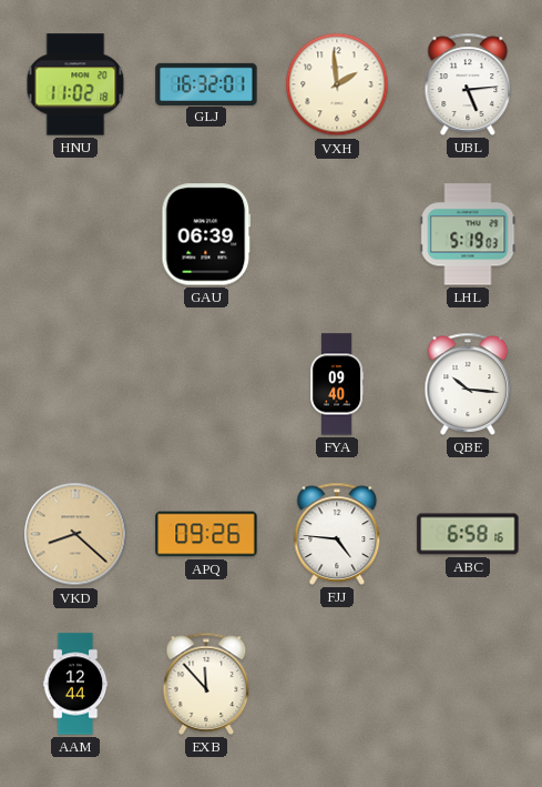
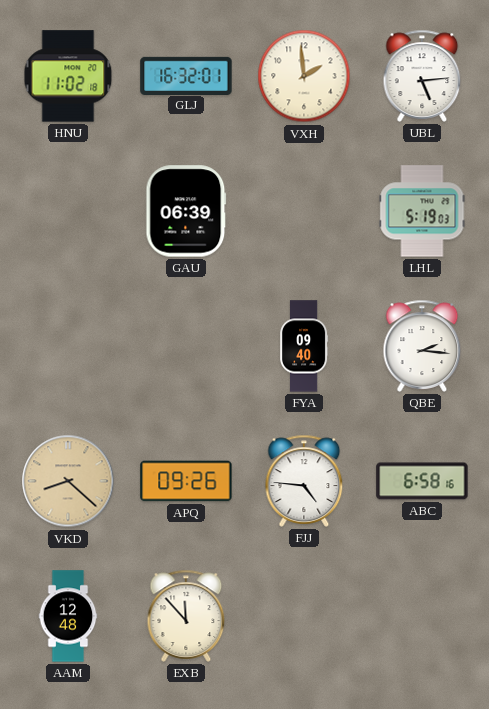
QBE: 10:16 -> 2:16 (422, 346)
AAM: 12:44 -> 12:48 (68, 616)
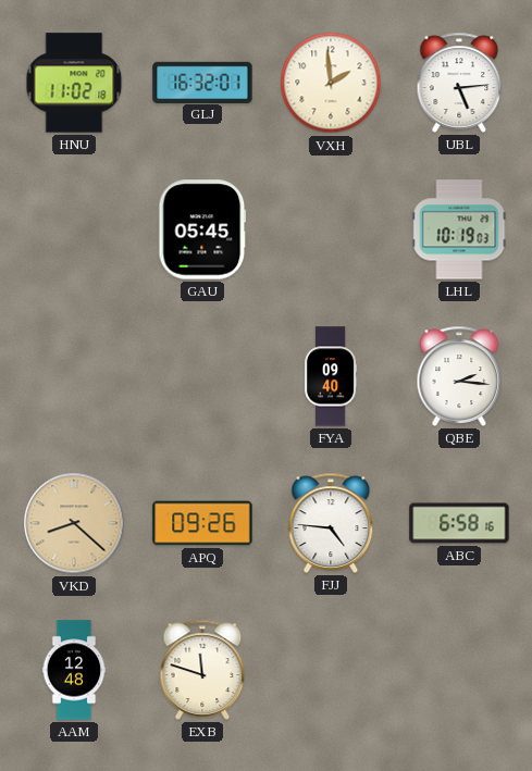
GAU: 06:39 -> 05:45 (202, 229)
LHL: 5:19 -> 10:19 (459, 229)
EXB: 11:53 -> 11:48 (202, 670)
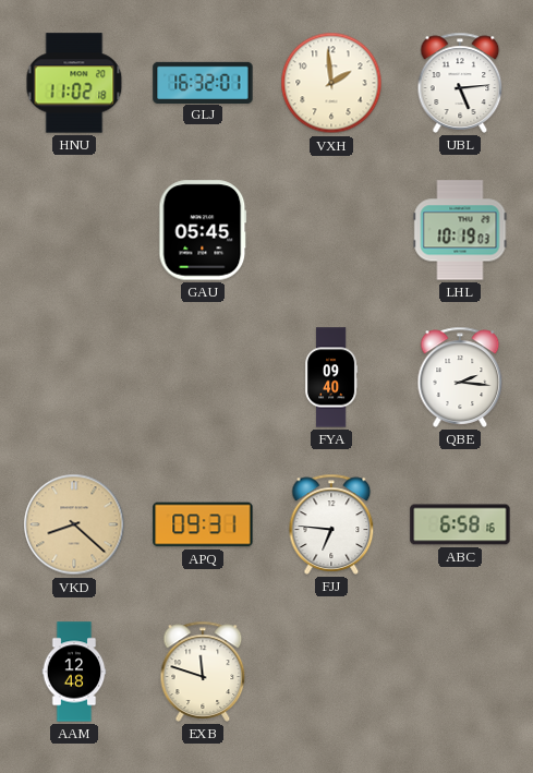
APQ: 09:26 -> 09:31 (203, 524)
FJJ: 4:46 -> 6:46 (331, 524)
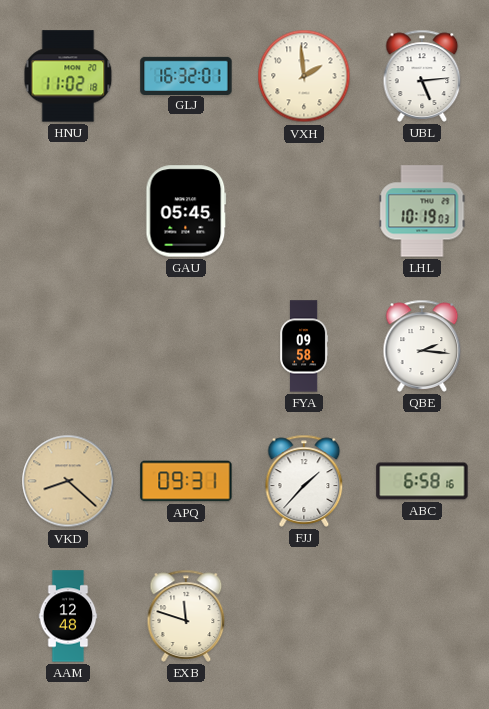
FYA: 09:40 -> 09:58 (304, 346)
FJJ: 6:46 -> 1:37 (304, 481)
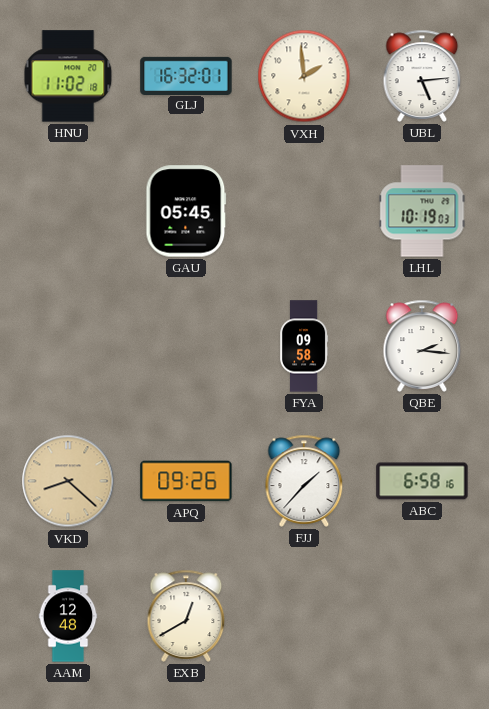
APQ: 09:31 -> 09:26 (186, 481)
EXB: 11:48 -> 12:40 (186, 616)
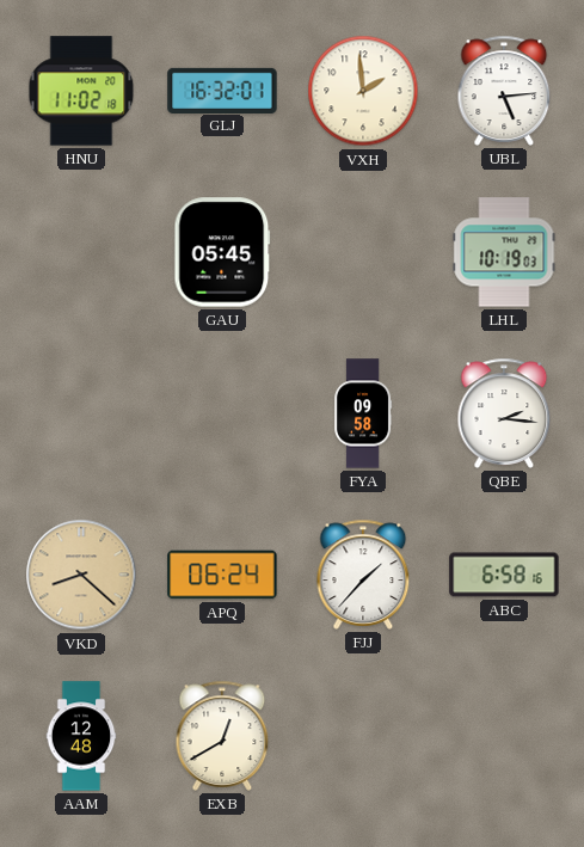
APQ: 09:26 -> 06:24 (222, 575)
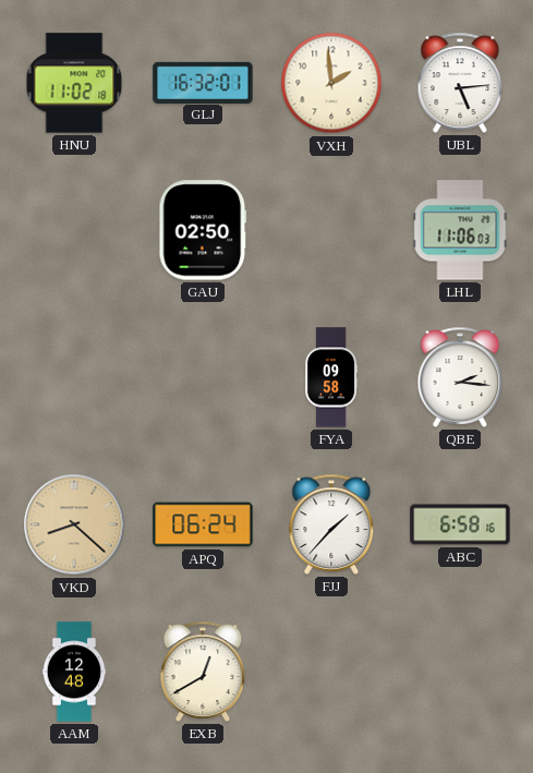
GAU: 05:45 -> 02:50 (203, 230)
LHL: 10:19 -> 11:06 (460, 230)
